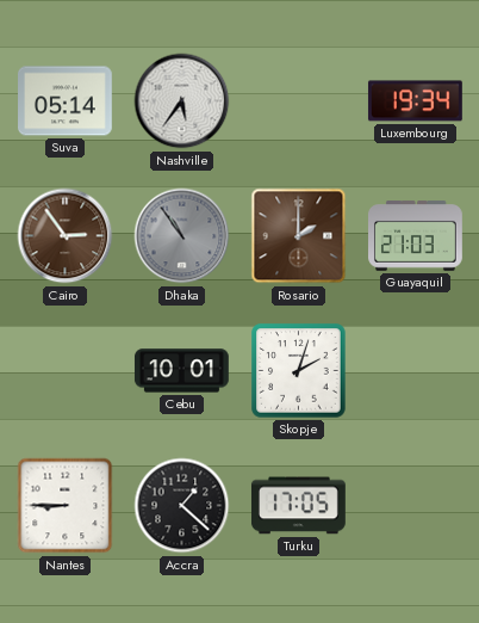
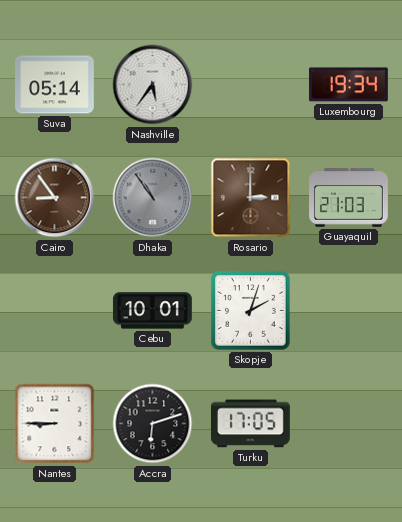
Cairo: 2:54 -> 8:54 (55, 198)
Rosario: 2:00 -> 3:00 (251, 198)
Accra: 1:22 -> 6:12 (153, 424)
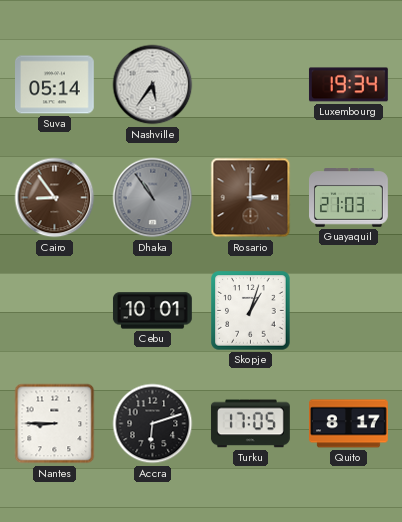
Skopje: 2:03 -> 1:03 (251, 311)
Quito: none -> 8:17 (349, 424)
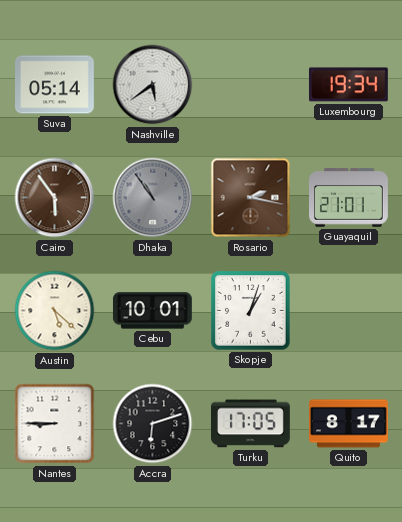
Nashville: 5:36 -> 5:39 (153, 85)
Cairo: 8:54 -> 5:54 (55, 198)
Rosario: 3:00 -> 2:17 (251, 198)
Guayaquil: 21:03 -> 21:01 (349, 198)
Austin: none -> 5:22 (55, 311)
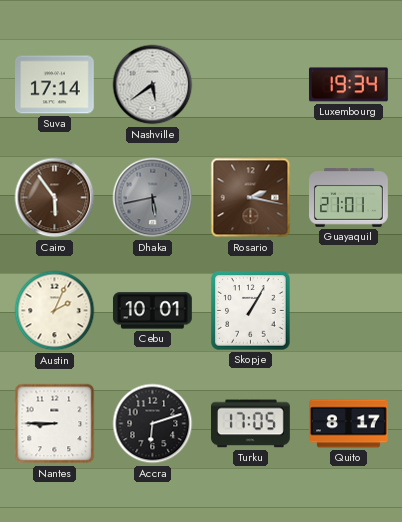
Suva: 05:14 -> 17:14 (55, 85)
Dhaka: 10:54 -> 5:43 (153, 198)
Austin: 5:22 -> 2:04 (55, 311)
Skopje: 1:03 -> 1:05 (251, 311)
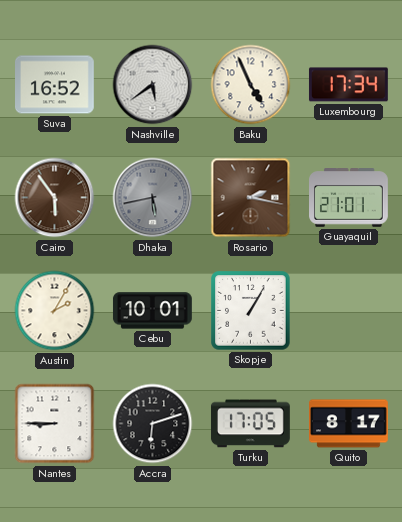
Suva: 17:14 -> 16:52 (55, 85)
Baku: none -> 4:56 (251, 85)
Luxembourg: 19:34 -> 17:34 (348, 85)
Austin: 2:04 -> 2:05 (55, 311)
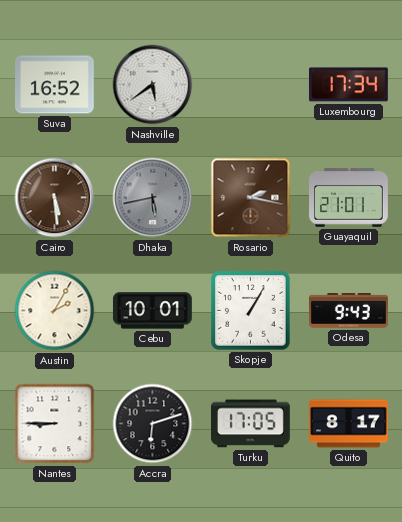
Baku: 4:56 -> none (251, 85)
Cairo: 5:54 -> 5:29 (55, 198)
Odesa: none -> 9:43 (349, 311)
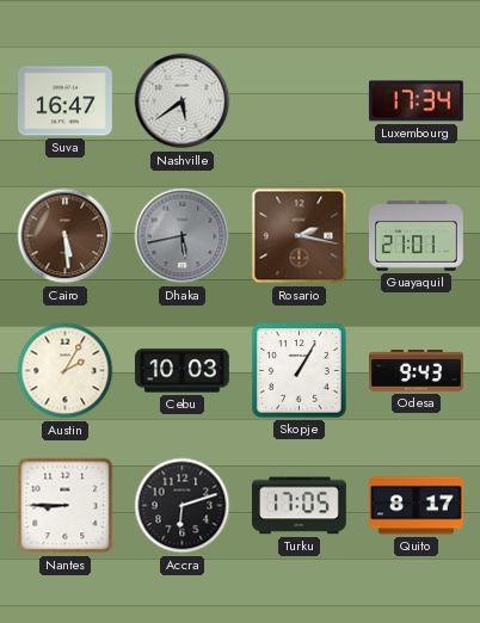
Suva: 16:52 -> 16:47 (66, 101)
Cebu: 10:01 -> 10:03 (183, 371)
